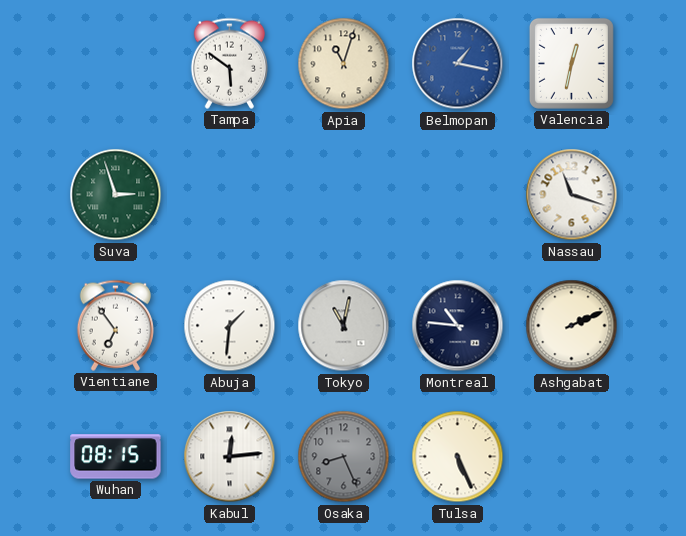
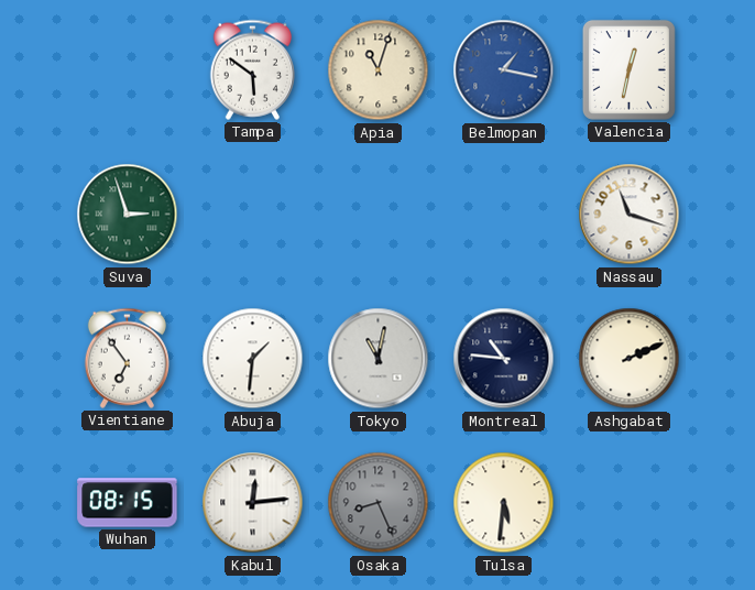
Tulsa: 5:26 -> 5:31 (504, 503)
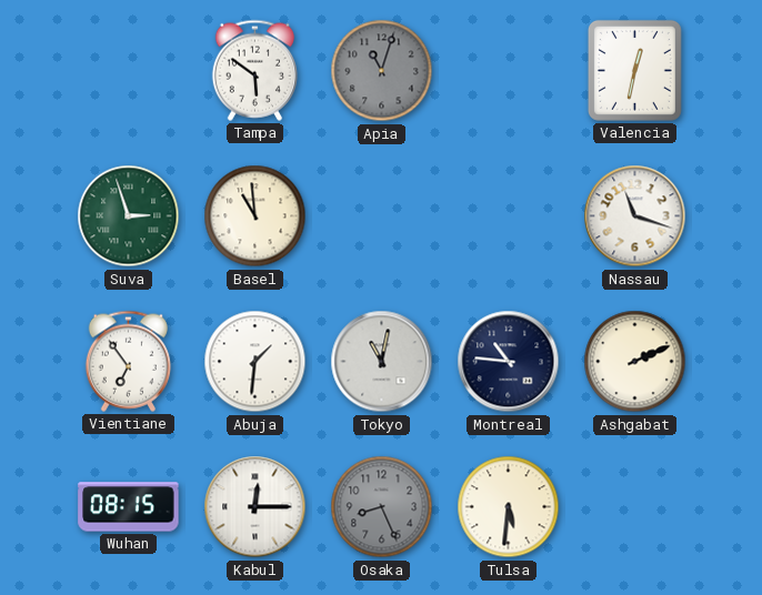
Apia dial: cream -> grey (382, 71)
Belmopan: 1:17 -> none (504, 70)
Basel: none -> 10:59 (255, 216)
Kabul: 12:14 -> 12:15 (255, 507)
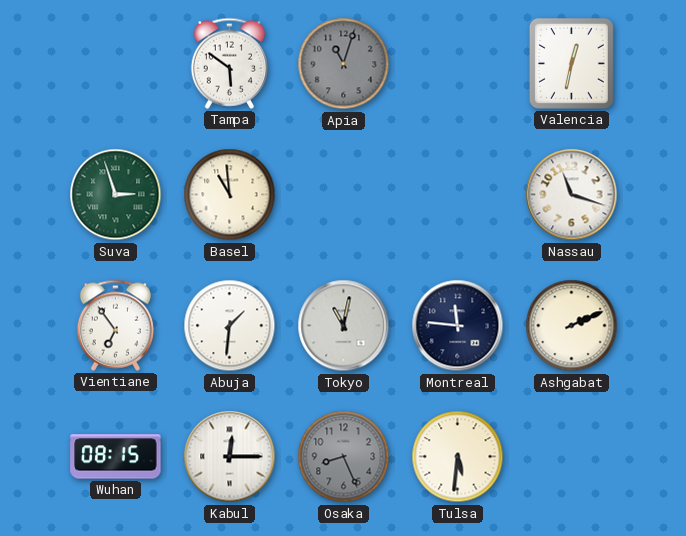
Montreal: 10:46 -> 11:46 (458, 326)
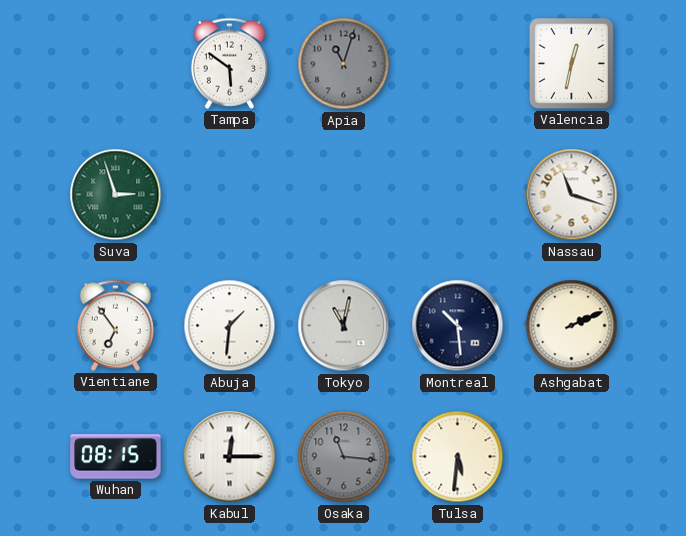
Basel: 10:59 -> none (230, 195)
Montreal: 11:46 -> 10:29 (458, 326)
Osaka: 8:26 -> 11:16 (344, 457)
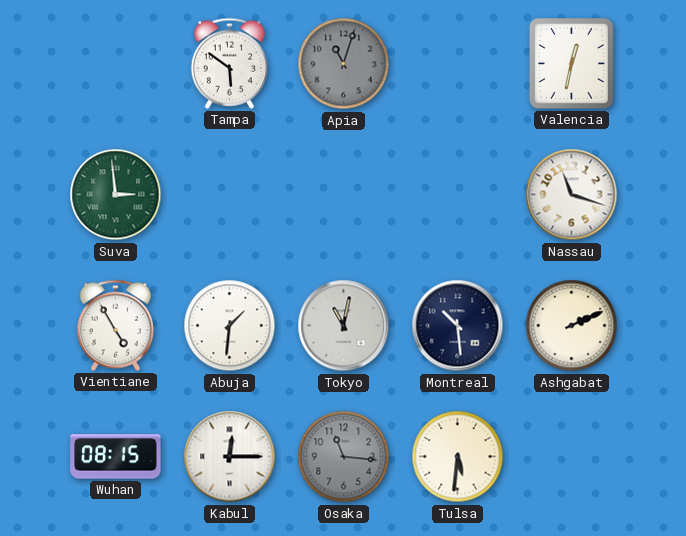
Suva: 2:57 -> 2:59 (116, 195)
Vientiane: 6:54 -> 4:55 (115, 325)
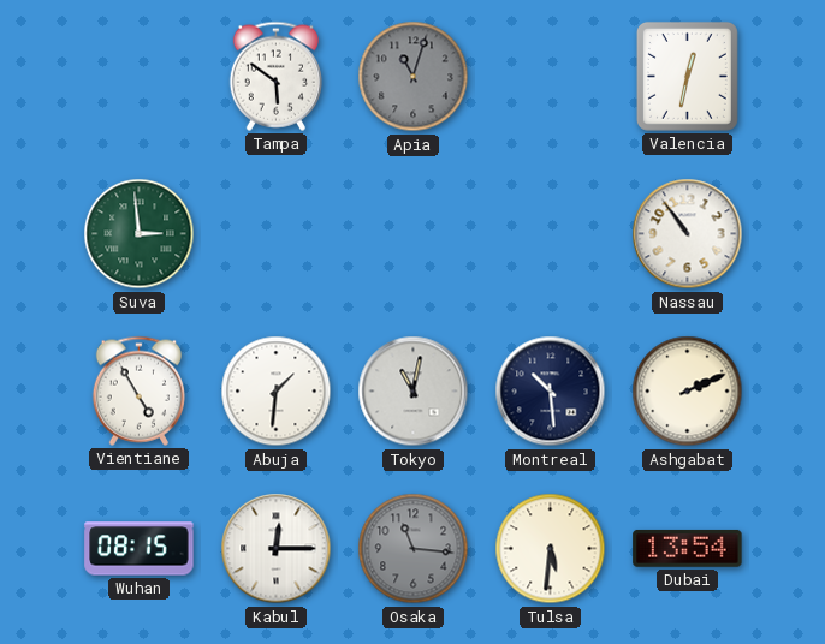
Nassau: 11:18 -> 10:54 (688, 234)
Dubai: none -> 13:54 (688, 549)
